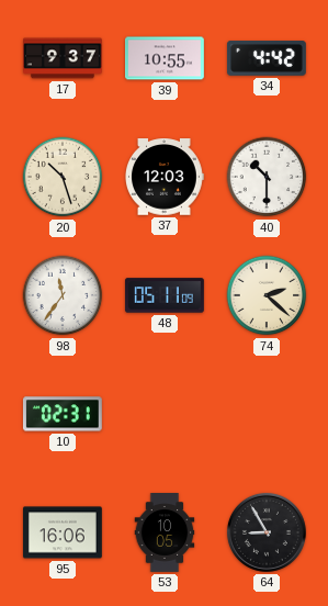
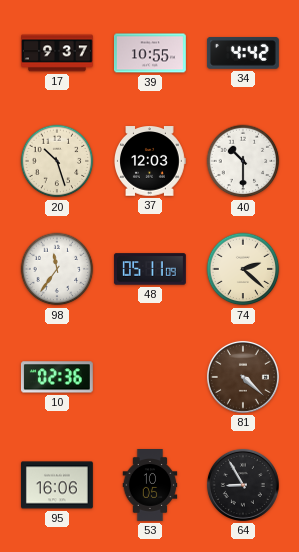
10: 02:31 -> 02:36 (57, 377)
81: none -> 4:22 (243, 377)
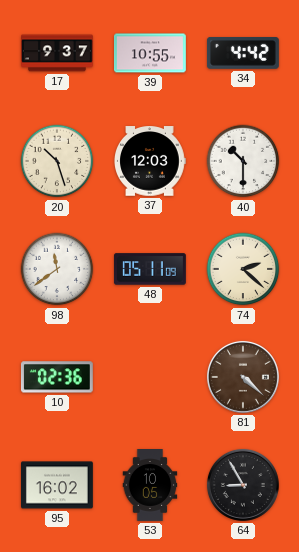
98: 11:36 -> 11:39 (57, 269)
95: 16:06 -> 16:02 (57, 485)
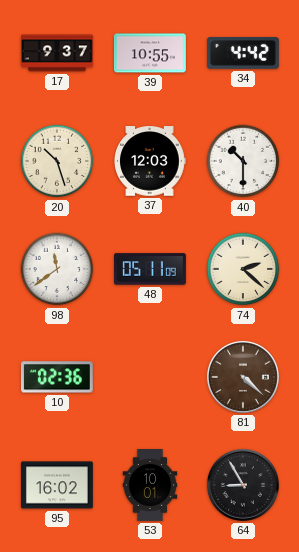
53: 10:05 -> 10:01 (150, 486)
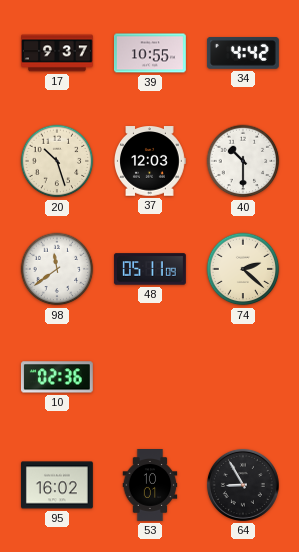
81: 4:22 -> none (243, 377)
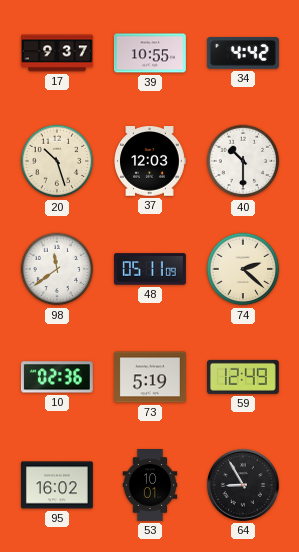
73: none -> 5:19 (151, 377)
59: none -> 12:49 (243, 377)
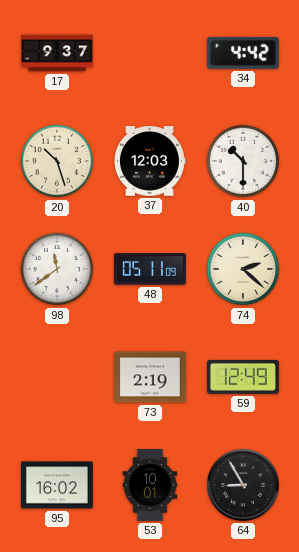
39: 10:55 -> none (151, 53)
10: 02:36 -> none (57, 377)
73: 5:19 -> 2:19 (151, 377)
